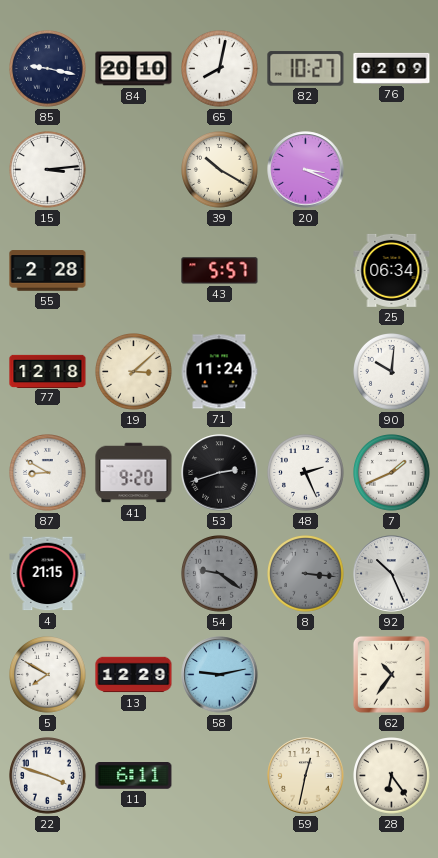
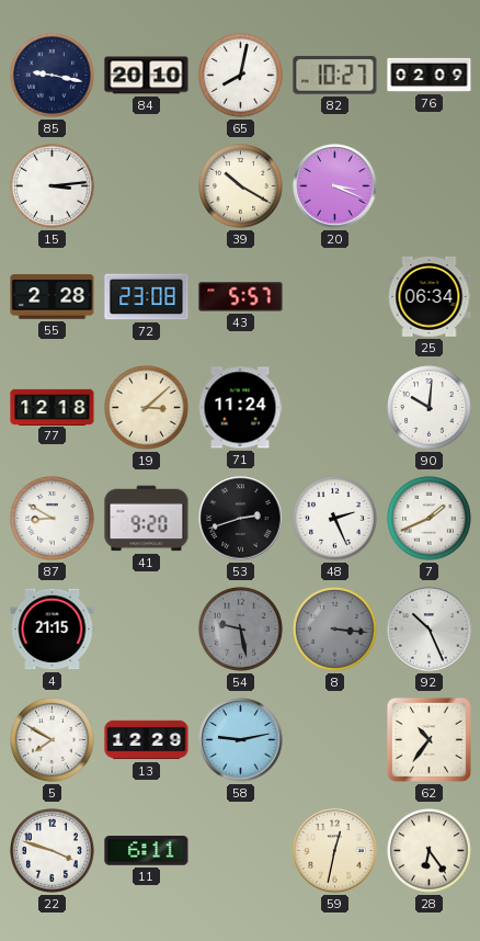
72: none -> 23:08 (147, 297)
54: 9:21 -> 9:28 (241, 630)
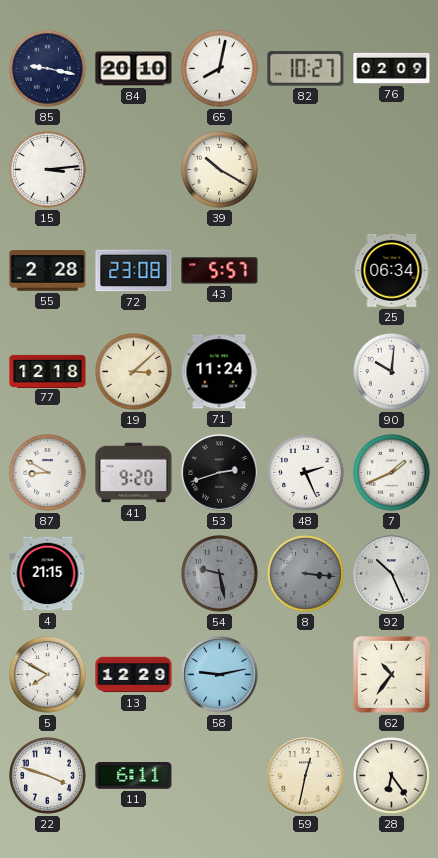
20: 3:19 -> none (335, 186)
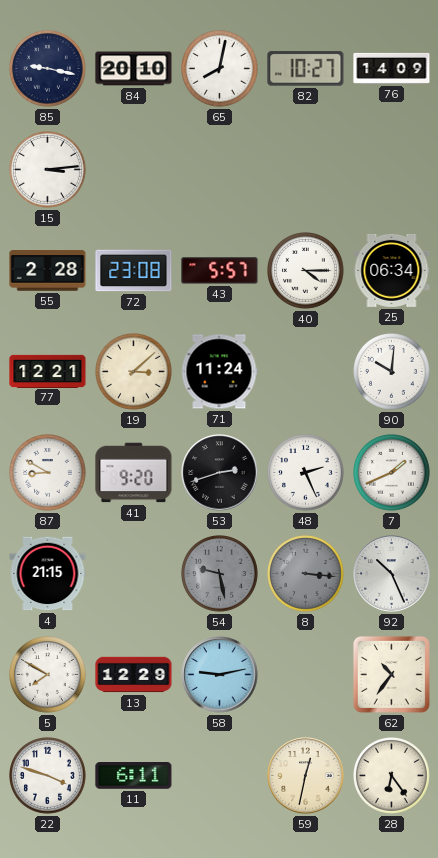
76: 02:09 -> 14:09 (392, 68)
39: 10:20 -> none (220, 170)
40: none -> 4:15 (306, 271)
77: 12:18 -> 12:21 (48, 371)
